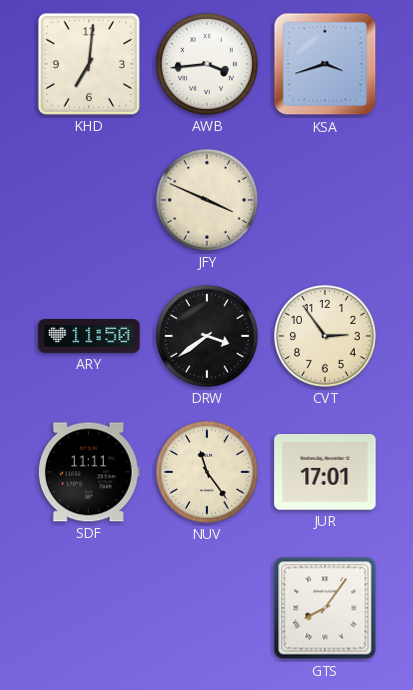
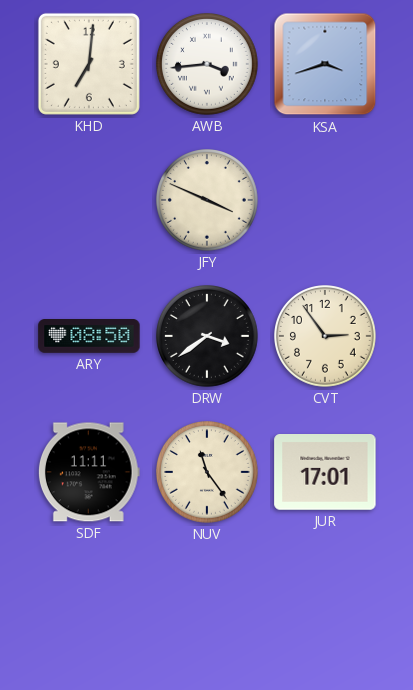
ARY: 11:50 -> 08:50 (89, 337)
GTS: 8:06 -> none (325, 608)
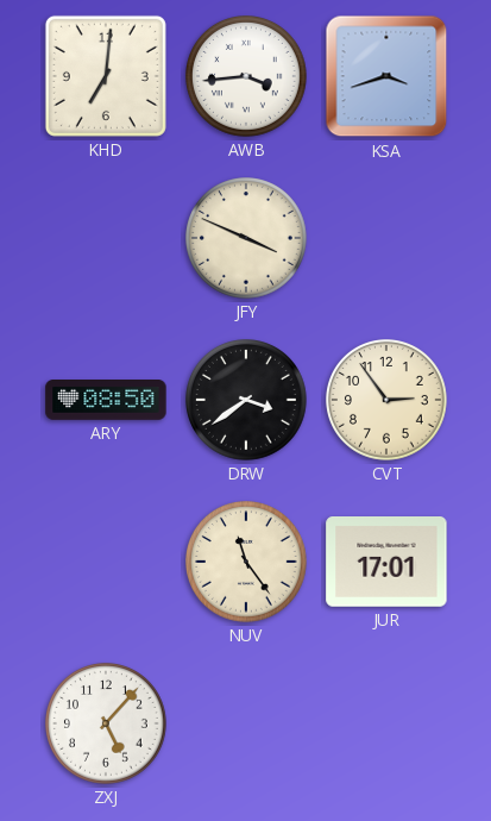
SDF: 11:11 -> none (89, 472)
ZXJ: none -> 5:07 (107, 725)
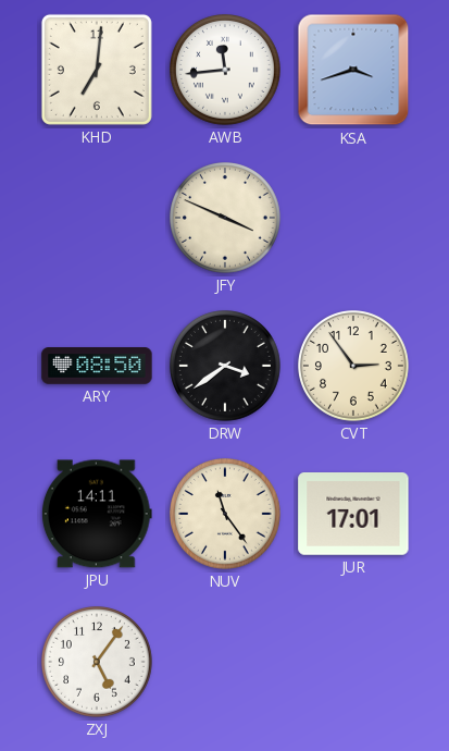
AWB: 3:44 -> 11:44 (226, 71)
JPU: none -> 14:11 (97, 514)
ZXJ: 5:07 -> 5:06 (98, 663)
